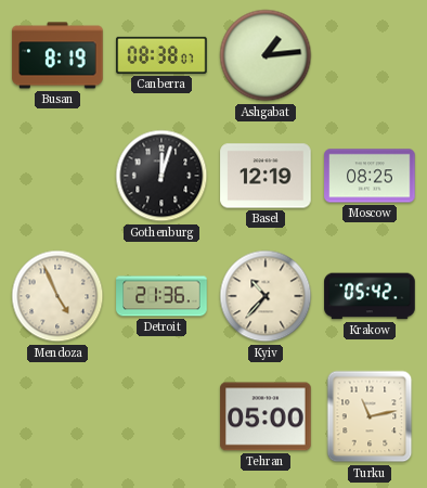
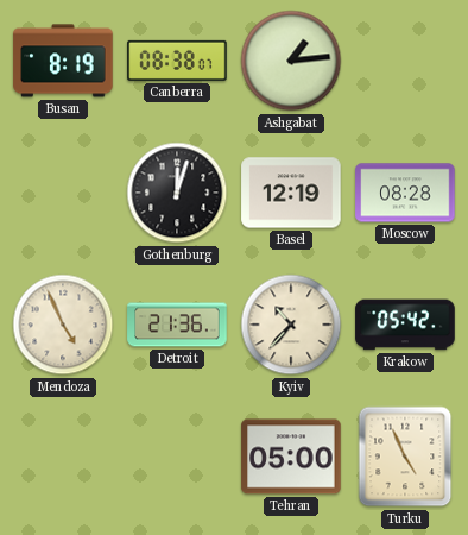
Moscow: 08:25 -> 08:28 (405, 193)
Turku: 11:13 -> 4:56 (405, 457)
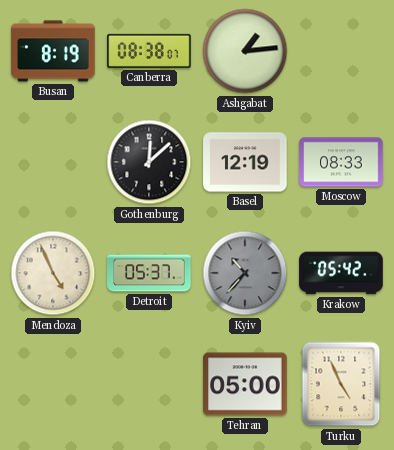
Gothenburg: 12:03 -> 12:08 (149, 162)
Moscow: 08:28 -> 08:33 (341, 162)
Detroit: 21:36 -> 05:37 (149, 273)
Kyiv dial: cream -> grey (245, 273)
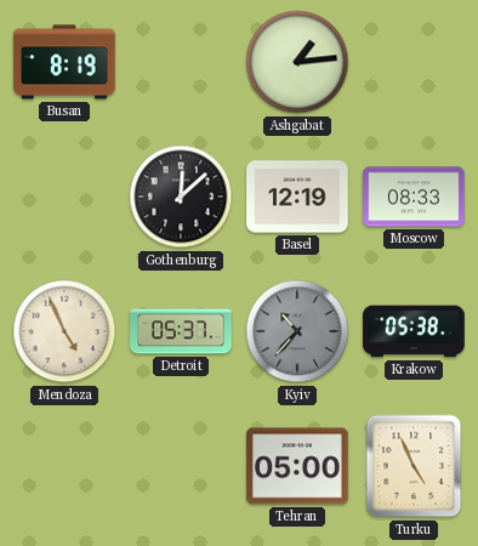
Canberra: 08:38 -> none (149, 51)
Krakow: 05:42 -> 05:38 (414, 331)
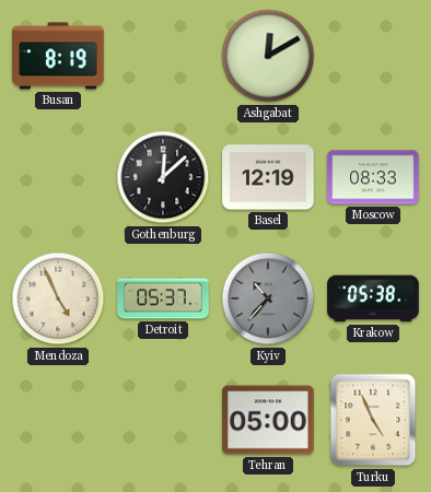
Ashgabat: 1:14 -> 12:10 (268, 56)
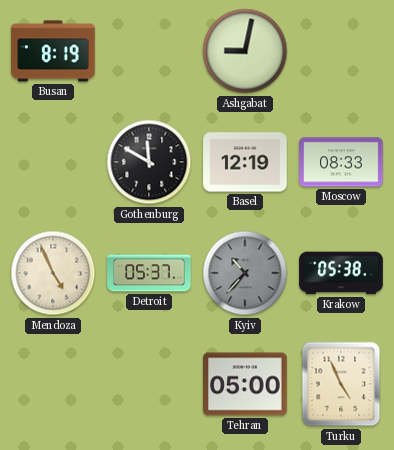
Ashgabat: 12:10 -> 9:02 (245, 51)
Gothenburg: 12:08 -> 11:50 (149, 162)
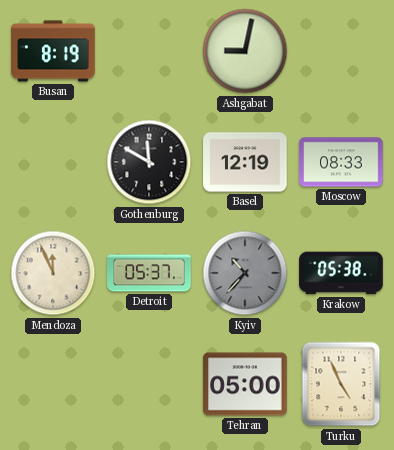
Mendoza: 4:56 -> 11:56 (53, 273)
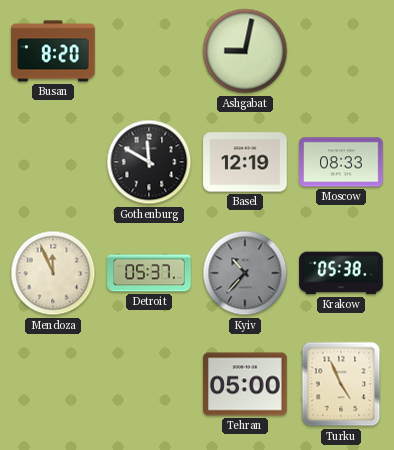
Busan: 8:19 -> 8:20 (53, 51)
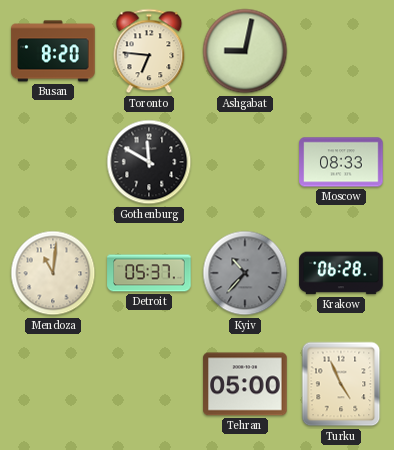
Toronto: none -> 6:46 (149, 51)
Basel: 12:19 -> none (245, 162)
Mendoza: 11:56 -> 11:01 (53, 273)
Krakow: 05:38 -> 06:28 (341, 273)
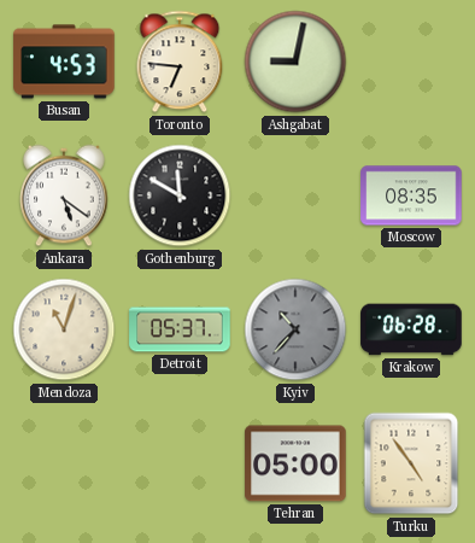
Busan: 8:20 -> 4:53 (64, 62)
Ankara: none -> 5:21 (64, 195)
Moscow: 08:33 -> 08:35 (411, 195)
Mendoza: 11:01 -> 11:03 (64, 329)
Turku: 4:56 -> 4:54 (411, 463)
